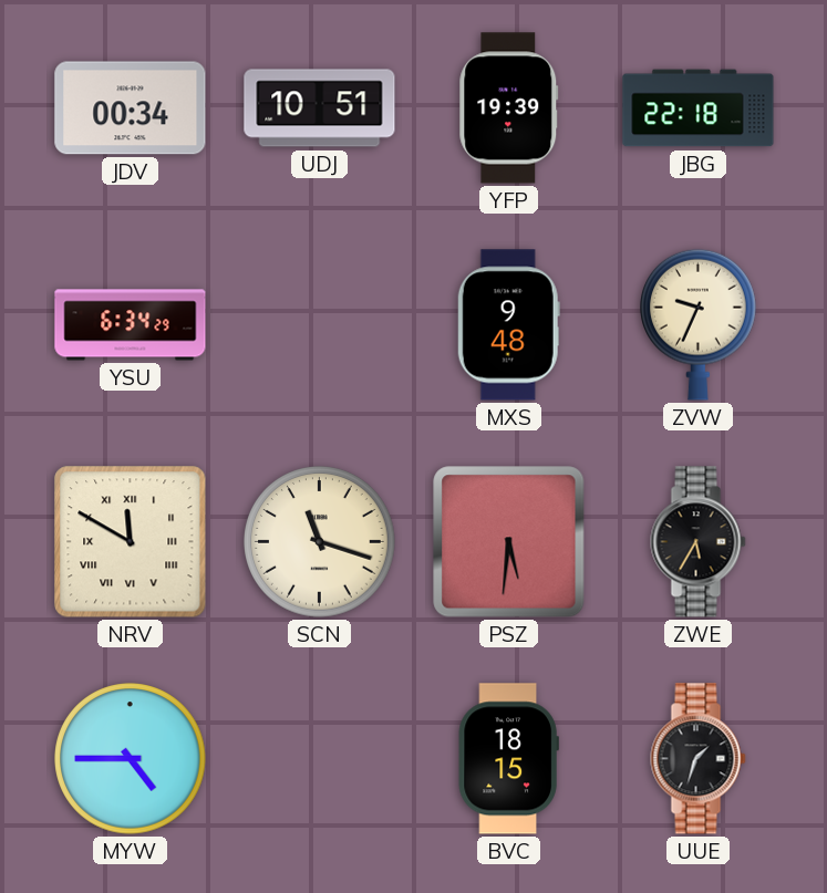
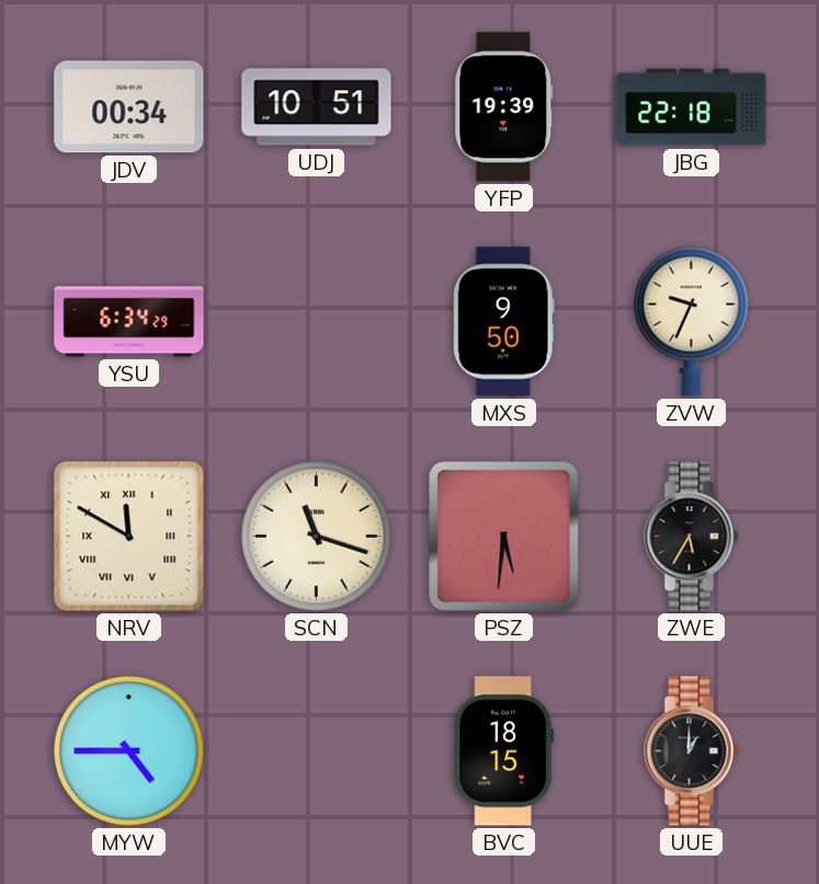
MXS: 9:48 -> 9:50 (503, 322)
UUE: 1:33 -> 1:00 (692, 751)
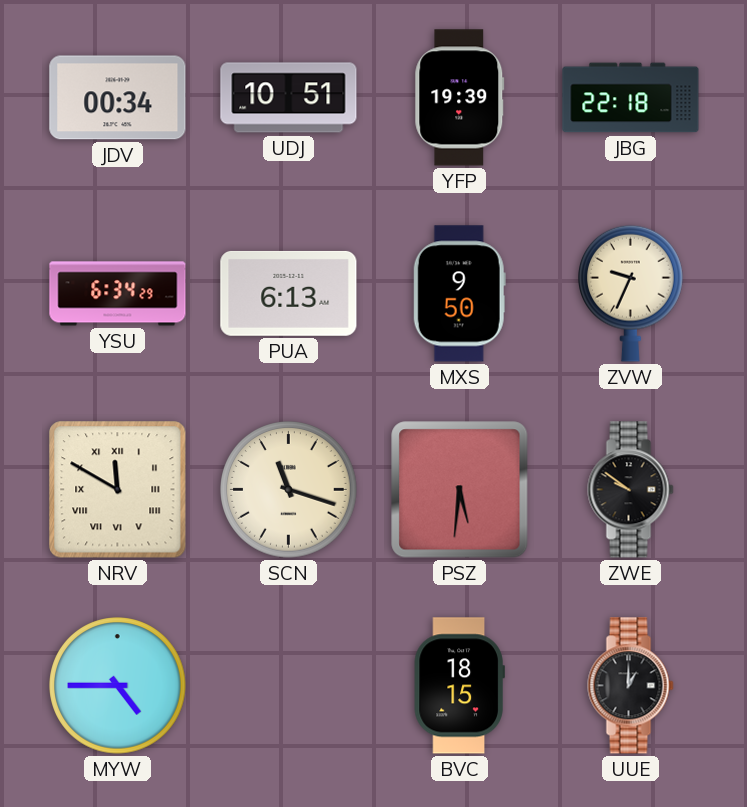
PUA: none -> 6:13 (289, 293)
ZWE: 5:35 -> 9:51 (631, 490)
